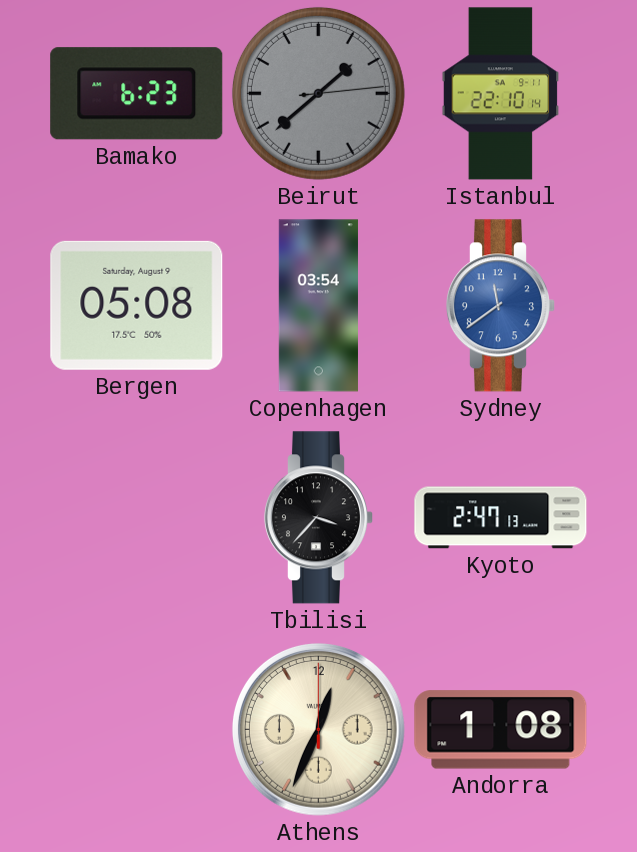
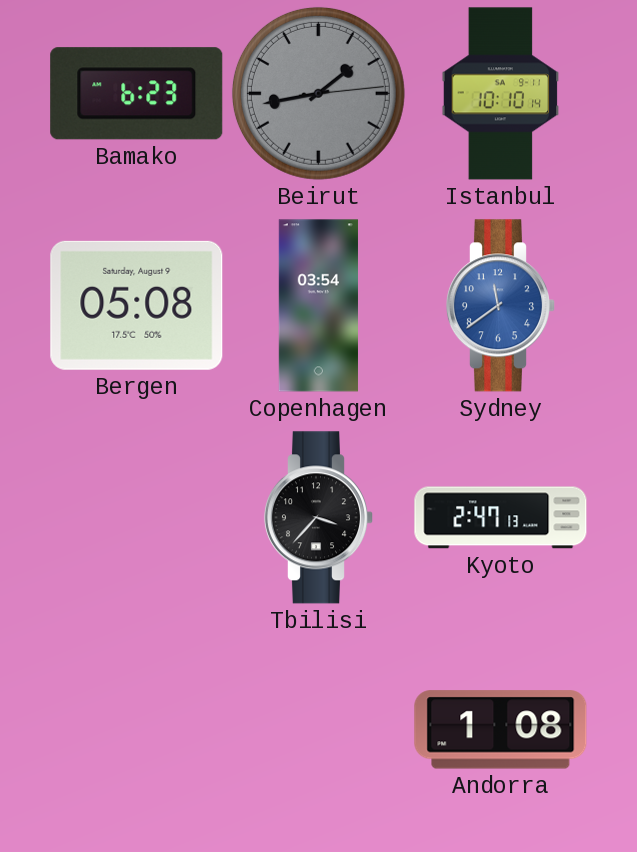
Beirut: 1:38 -> 1:43 (318, 93)
Istanbul: 22:10 -> 10:10 (501, 94)
Athens: 12:34 -> none (318, 729)
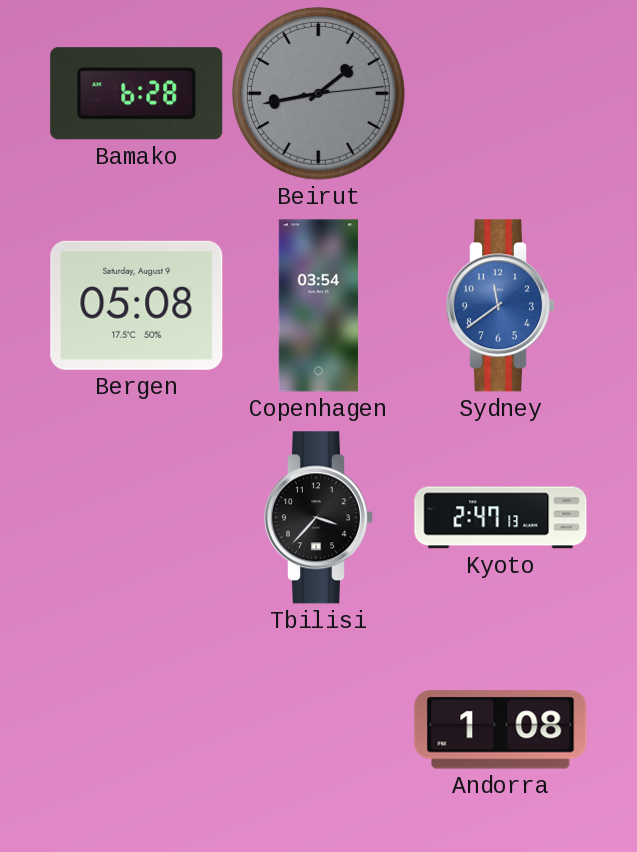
Bamako: 6:23 -> 6:28 (137, 94)
Istanbul: 10:10 -> none (501, 94)
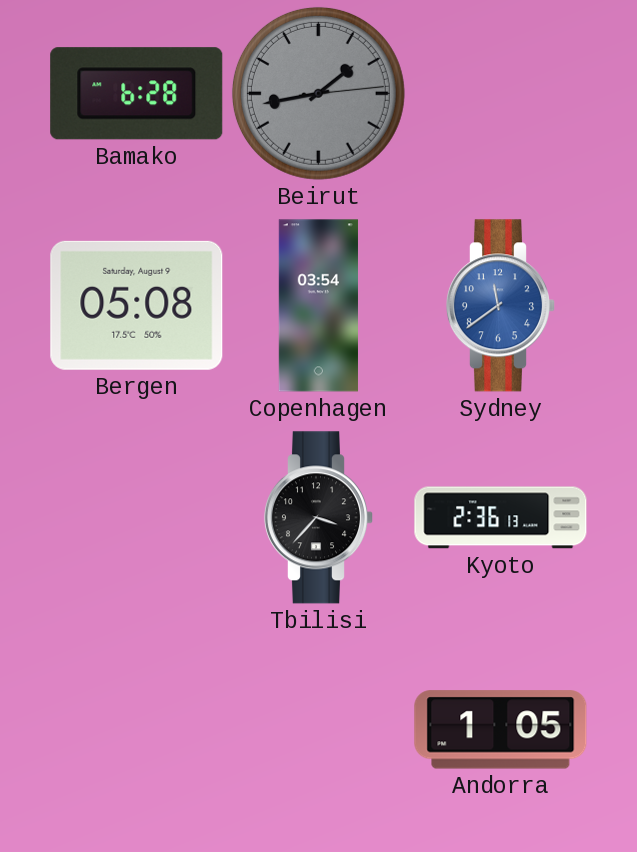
Kyoto: 2:47 -> 2:36 (501, 518)
Andorra: 1:08 -> 1:05 (501, 730)
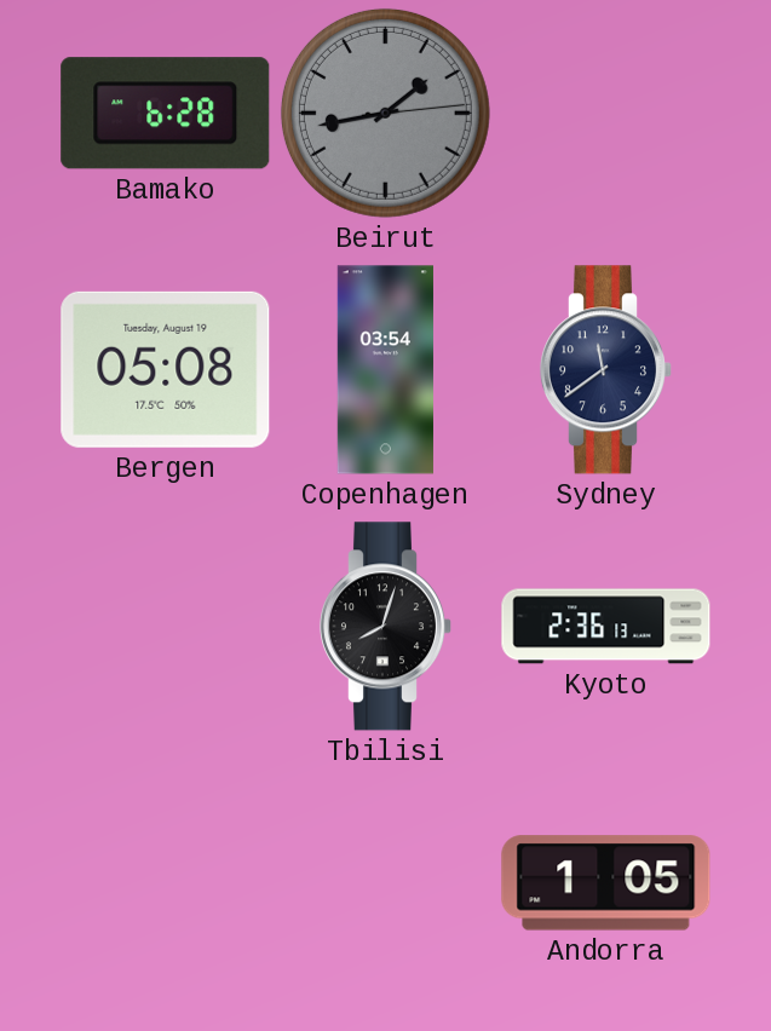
Bergen date: Saturday, August 9 -> Tuesday, August 19 (166, 369)
Sydney dial: blue -> navy (605, 370)
Tbilisi: 3:37 -> 8:03 (385, 627)
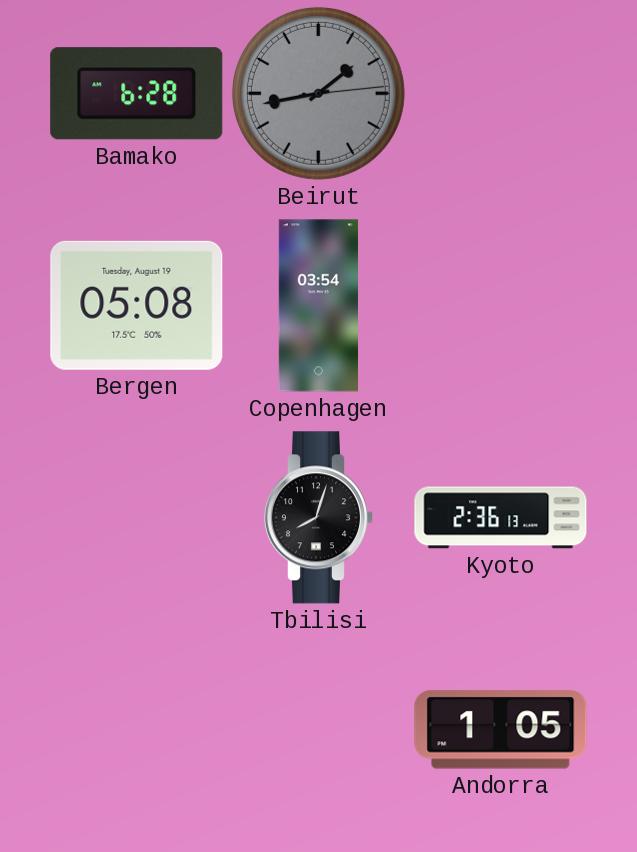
Sydney: 11:39 -> none (605, 370)
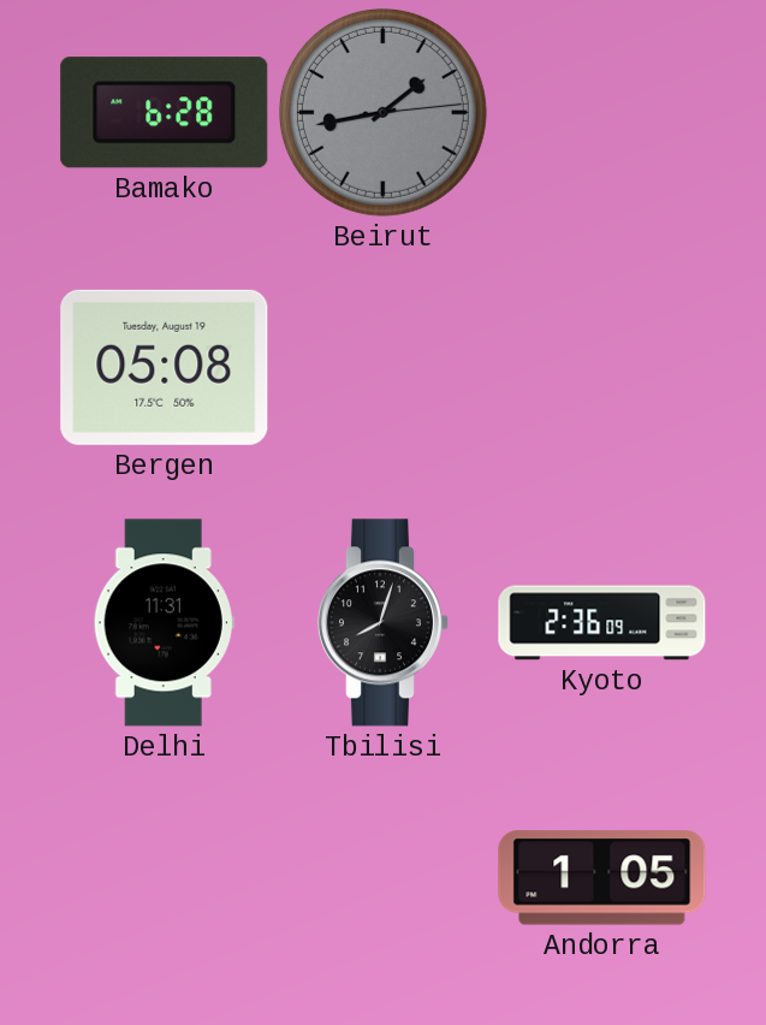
Copenhagen: 03:54 -> none (318, 306)
Delhi: none -> 11:31 (164, 623)
Kyoto: 2:36:13 -> 2:36:09 (602, 623)
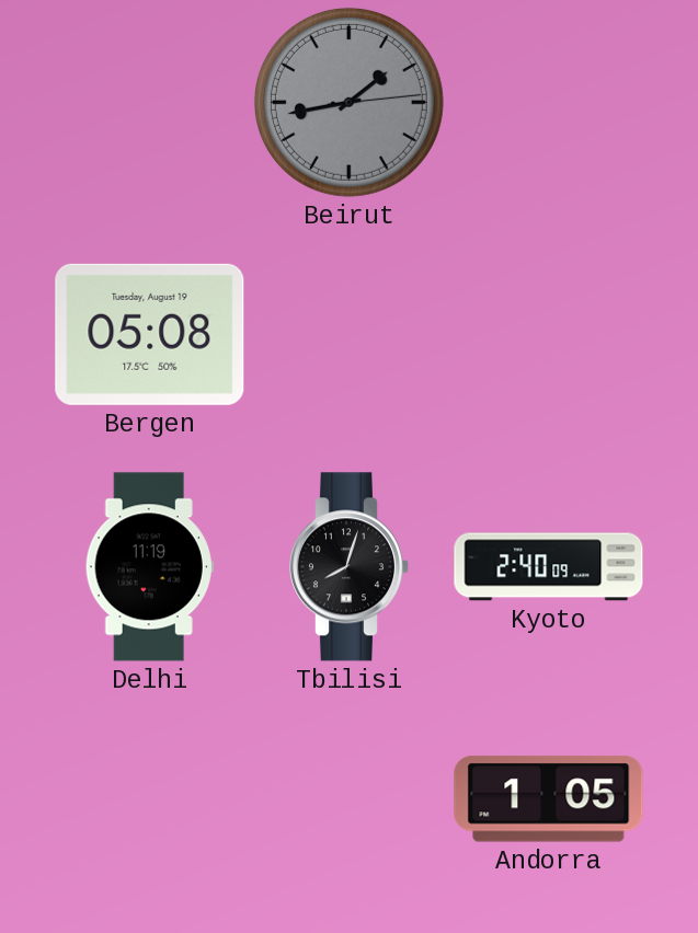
Bamako: 6:28 -> none (165, 113)
Delhi: 11:31 -> 11:19 (149, 567)
Kyoto: 2:36 -> 2:40 (549, 567)
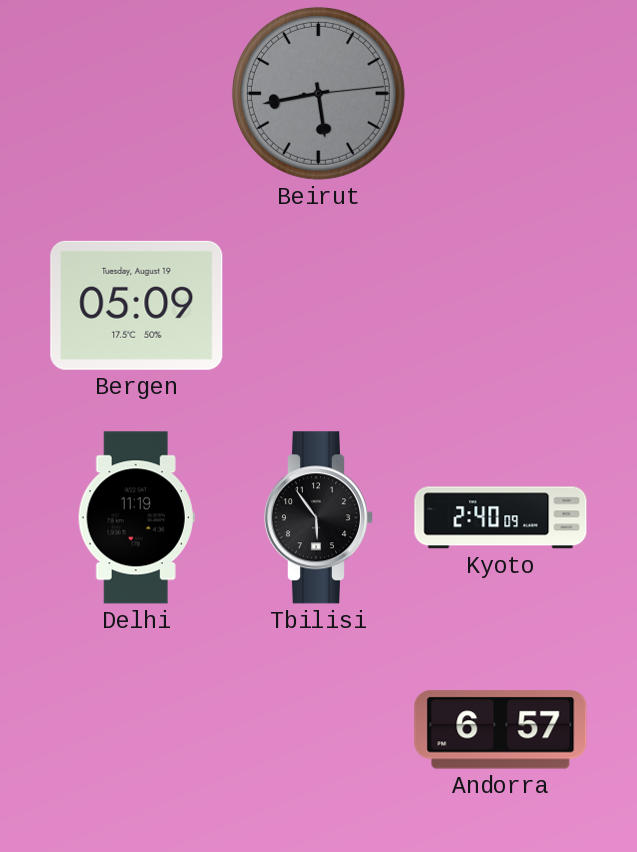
Beirut: 1:43 -> 5:43 (318, 93)
Bergen: 05:08 -> 05:09 (137, 305)
Tbilisi: 8:03 -> 5:54 (318, 518)
Andorra: 1:05 -> 6:57 (501, 730)
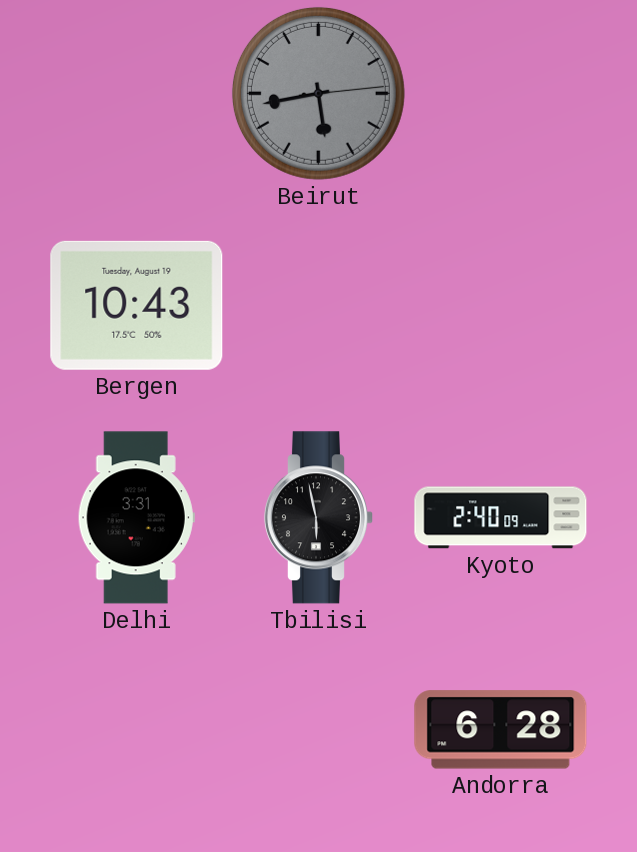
Bergen: 05:09 -> 10:43 (137, 305)
Delhi: 11:19 -> 3:31 (136, 518)
Tbilisi: 5:54 -> 5:58 (318, 518)
Andorra: 6:57 -> 6:28 (501, 730)
